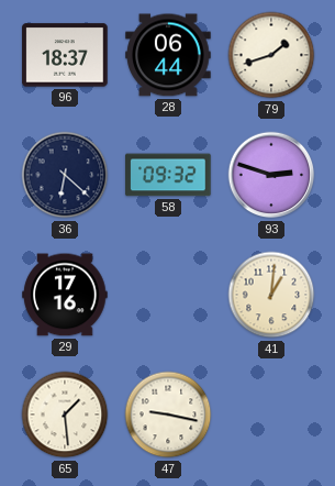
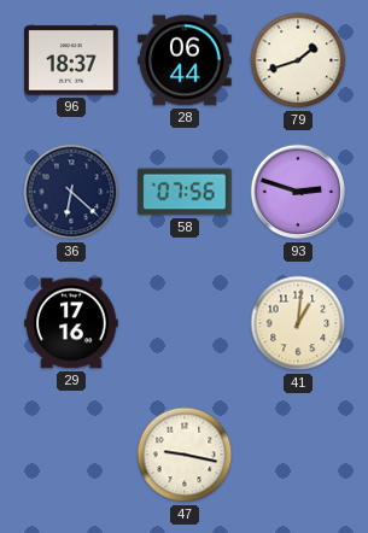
58: 09:32 -> 07:56 (185, 192)
65: 1:29 -> none (65, 415)
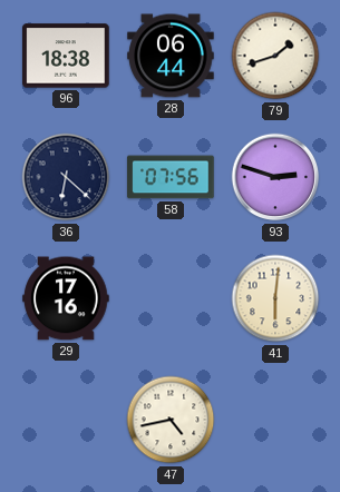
96: 18:37 -> 18:38 (66, 56)
41: 1:01 -> 6:01 (275, 298)
47: 9:17 -> 4:43 (171, 420)
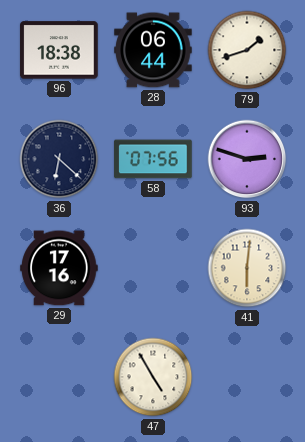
47: 4:43 -> 4:55 (153, 377)
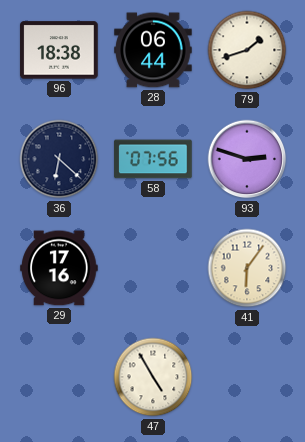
41: 6:01 -> 6:06 (247, 268)
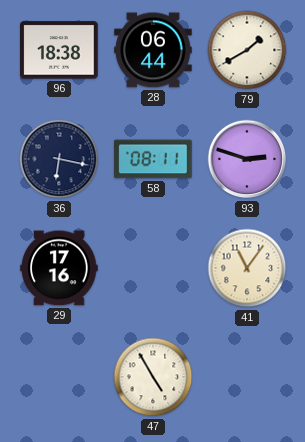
79: 1:42 -> 1:40 (247, 50)
36: 6:22 -> 6:17 (59, 159)
58: 07:56 -> 08:11 (153, 159)
41: 6:06 -> 11:06 (247, 268)
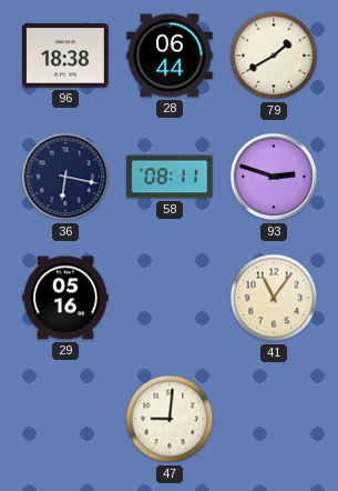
29: 17:16 -> 05:16 (65, 298)
47: 4:55 -> 9:01 (170, 419)
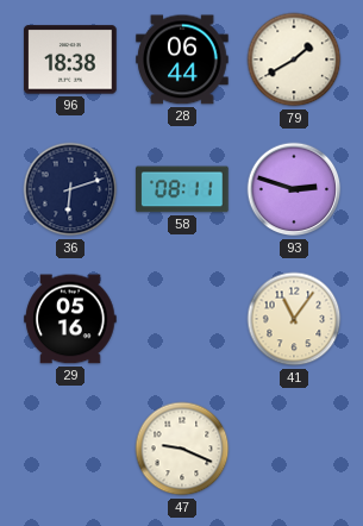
36: 6:17 -> 6:12 (70, 189)
47: 9:01 -> 9:19 (182, 449)
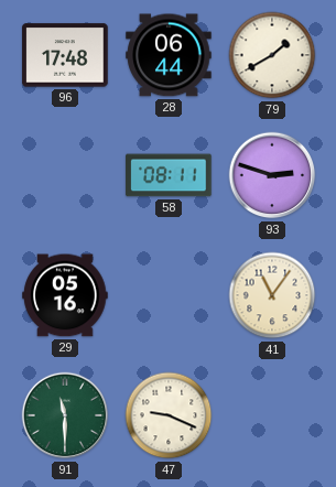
96: 18:38 -> 17:48 (65, 55)
36: 6:12 -> none (70, 189)
91: none -> 11:30 (65, 415)
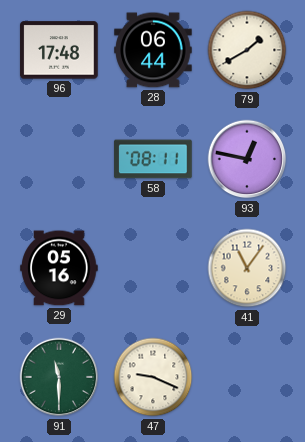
93: 2:48 -> 12:47 (247, 159)
